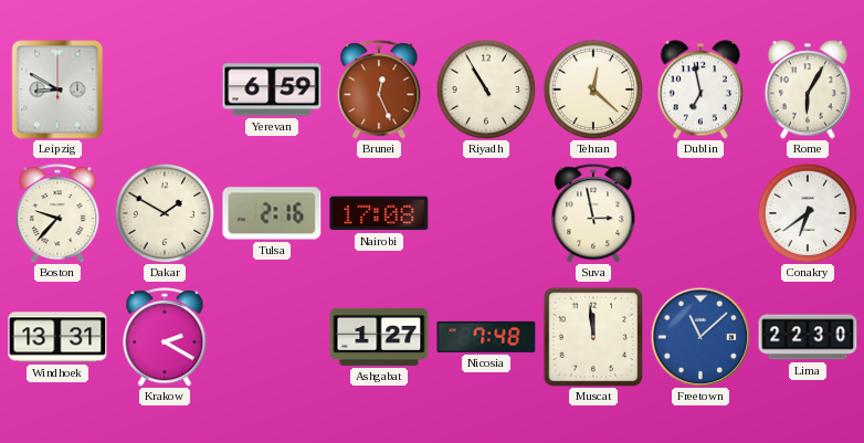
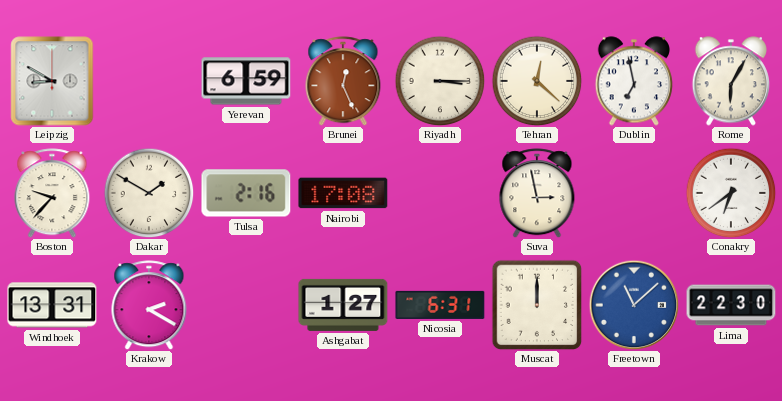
Riyadh: 10:55 -> 3:15 (440, 81)
Nicosia: 7:48 -> 6:31 (440, 305)
Muscat: 11:59 -> 12:00 (537, 305)
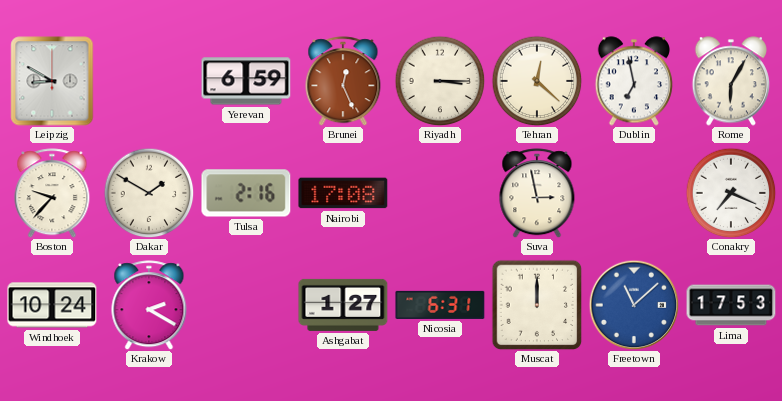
Conakry: 6:39 -> 7:19 (731, 193)
Windhoek: 13:31 -> 10:24 (52, 305)
Lima: 22:30 -> 17:53 (731, 305)
